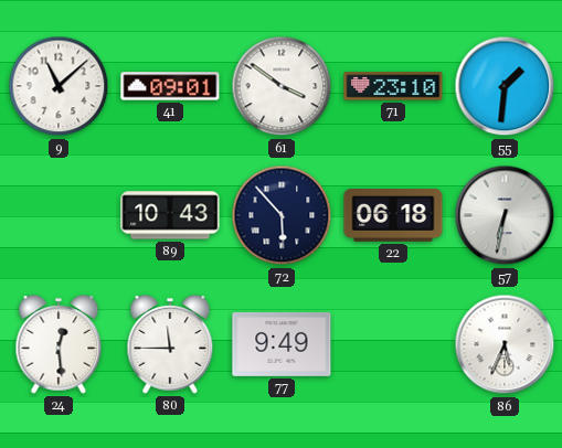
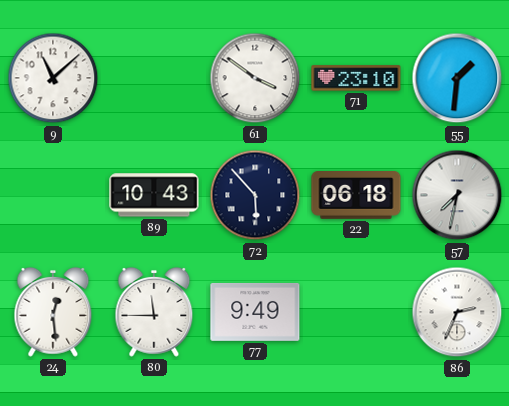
41: 09:01 -> none (170, 86)
57: 6:32 -> 7:32 (457, 195)
86: 5:34 -> 2:34 (457, 312)
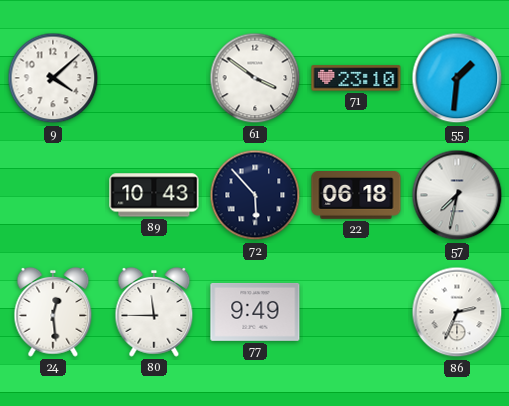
9: 11:08 -> 4:08 (53, 78)
